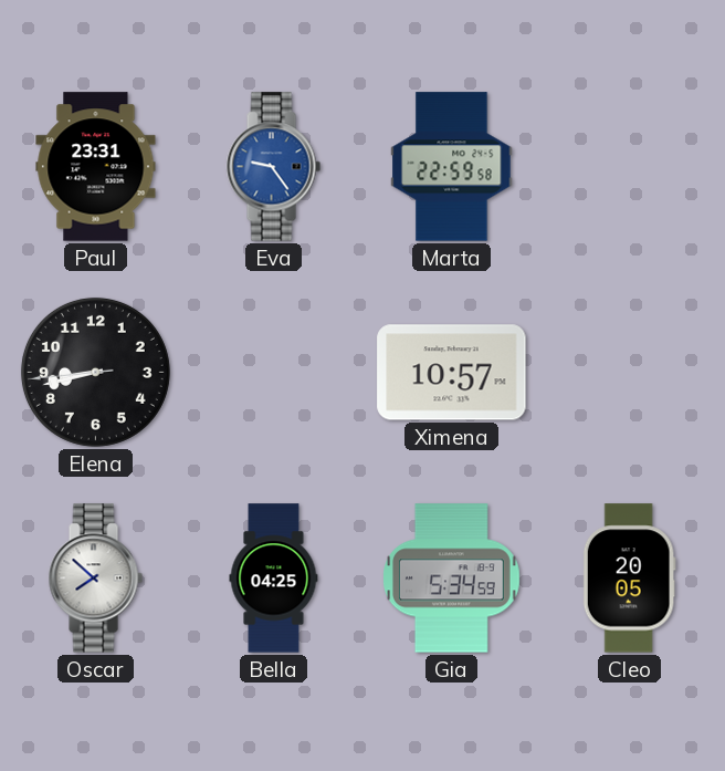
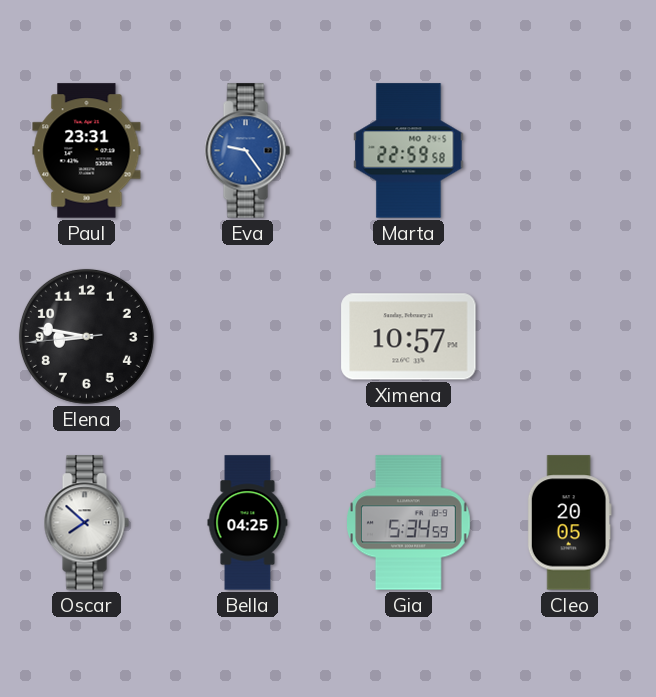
Elena: 8:42 -> 8:46 (86, 336)
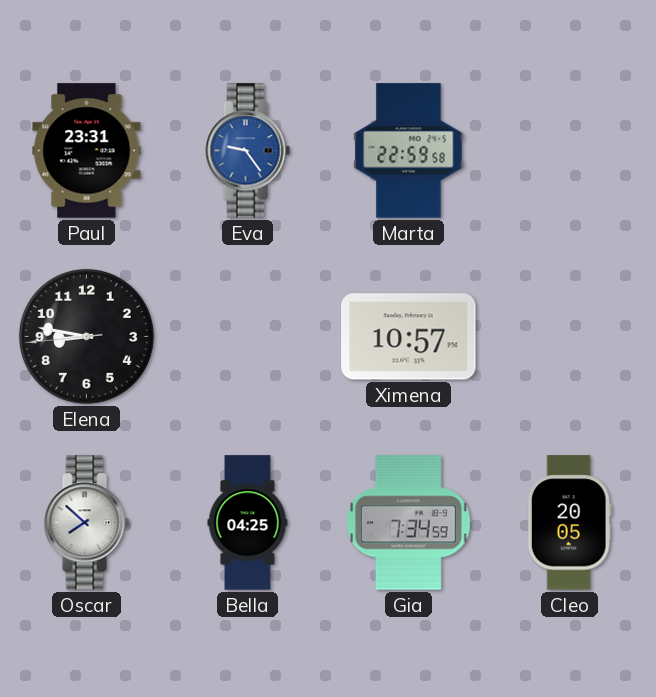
Gia: 5:34 -> 7:34 (409, 523)
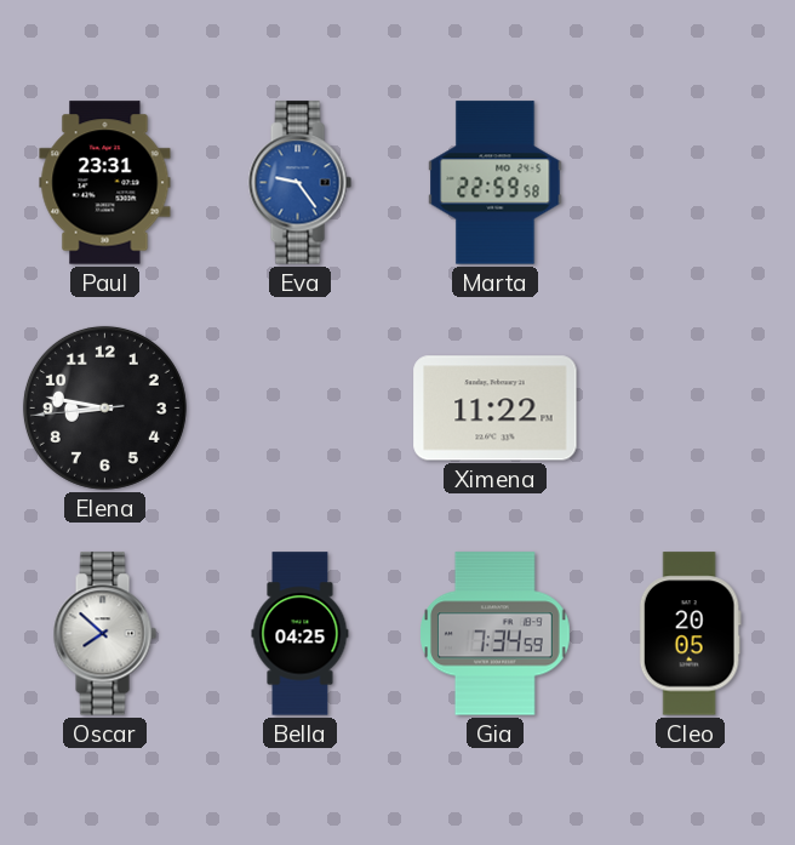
Ximena: 10:57 -> 11:22 (496, 409)
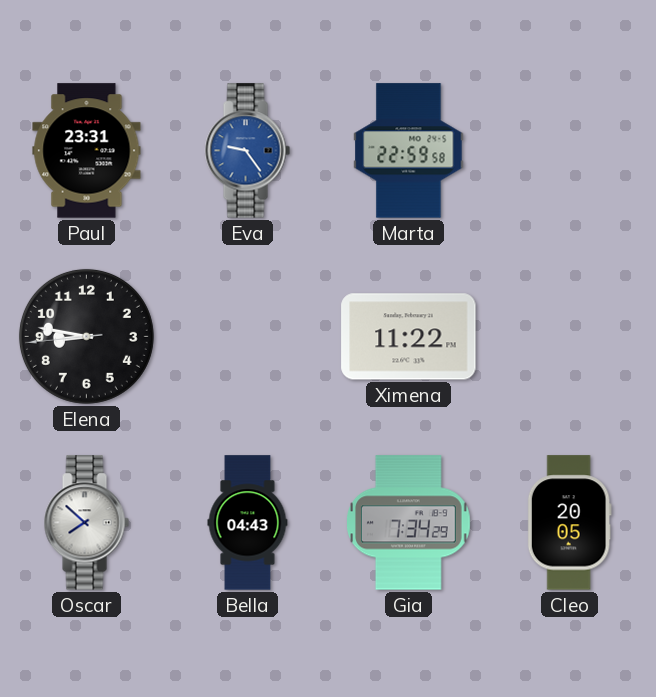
Bella: 04:25 -> 04:43 (248, 523)
Gia: 7:34:59 -> 7:34:29 (409, 523)
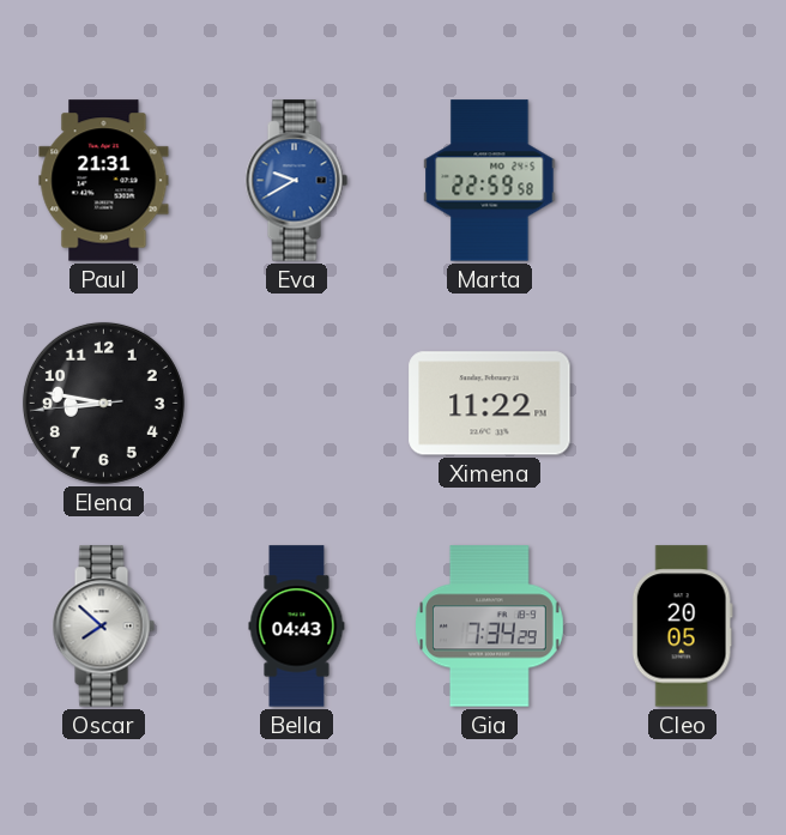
Paul: 23:31 -> 21:31 (104, 181)
Eva: 9:24 -> 9:40 (296, 181)
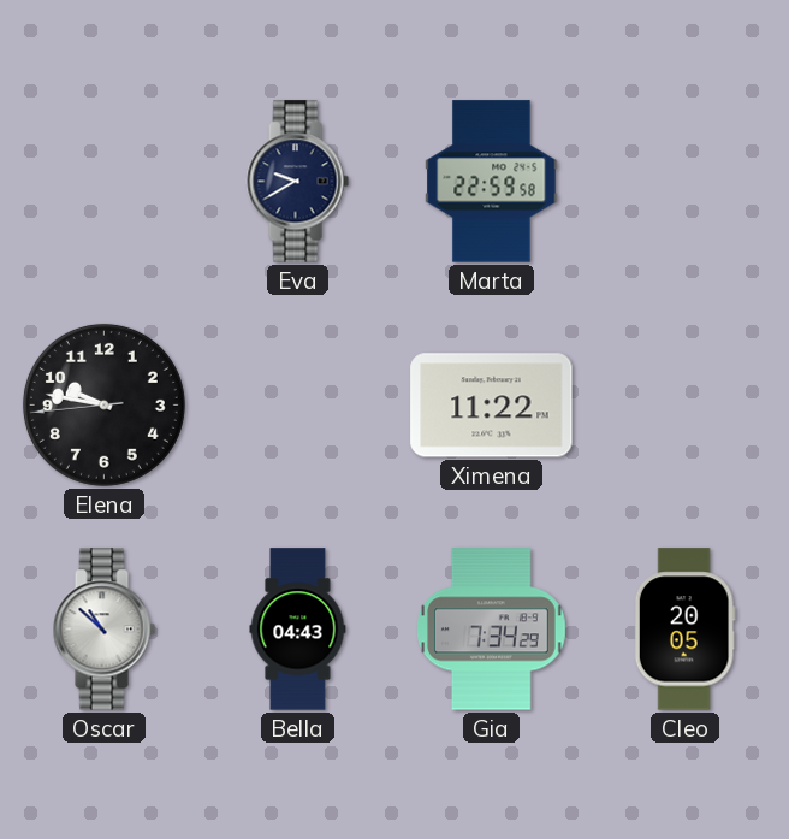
Paul: 21:31 -> none (104, 181)
Eva dial: blue -> navy (297, 182)
Elena: 8:46 -> 9:46 (103, 404)
Oscar: 7:52 -> 10:52 (103, 630)
